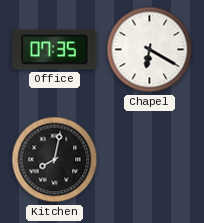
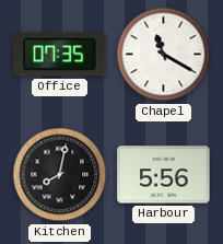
Chapel: 6:20 -> 11:20 (164, 55)
Harbour: none -> 5:56 (164, 175)
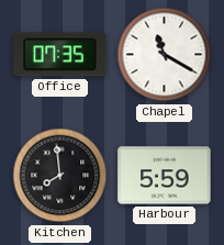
Kitchen: 8:02 -> 7:59 (60, 176)
Harbour: 5:56 -> 5:59 (165, 176)
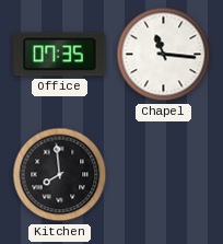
Chapel: 11:20 -> 11:16 (164, 55)
Harbour: 5:59 -> none (165, 176)
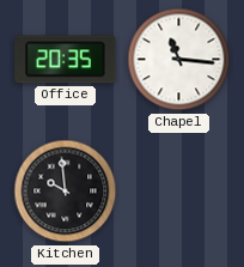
Office: 07:35 -> 20:35 (66, 60)
Kitchen: 7:59 -> 9:59 (66, 192)
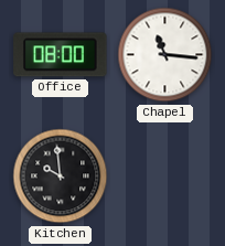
Office: 20:35 -> 08:00 (61, 55)
